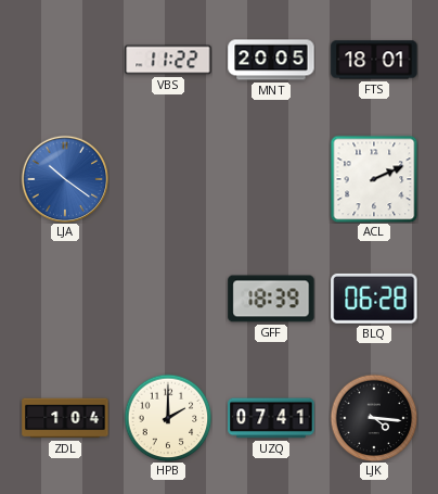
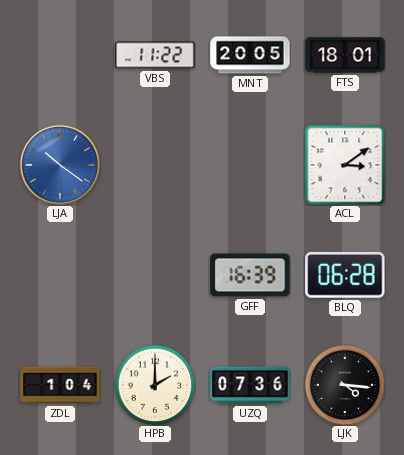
ACL: 2:11 -> 3:09 (345, 165)
GFF: 18:39 -> 16:39 (250, 275)
UZQ: 07:41 -> 07:36 (250, 385)
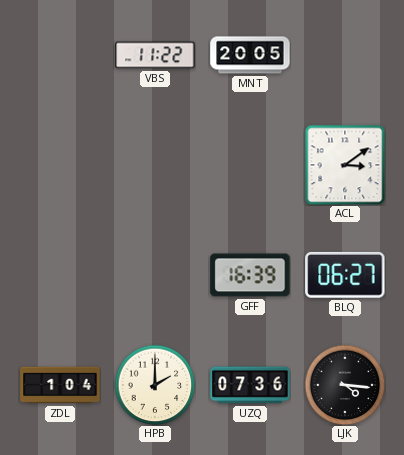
FTS: 18:01 -> none (345, 55)
LJA: 10:21 -> none (60, 165)
BLQ: 06:28 -> 06:27 (345, 275)
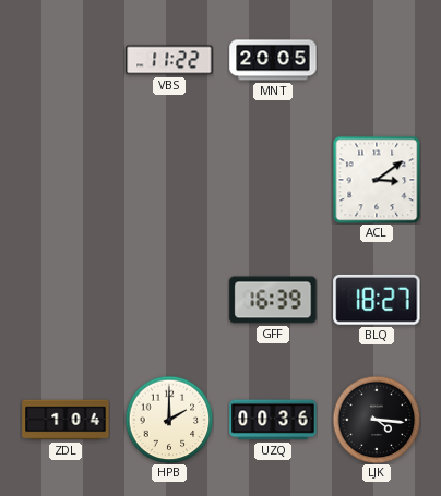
BLQ: 06:27 -> 18:27 (377, 300)
UZQ: 07:36 -> 00:36 (273, 420)
